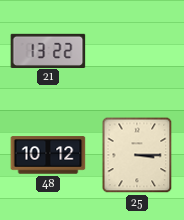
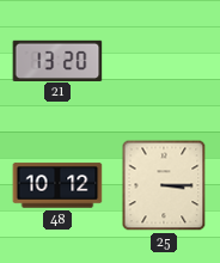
21: 13:22 -> 13:20 (57, 60)
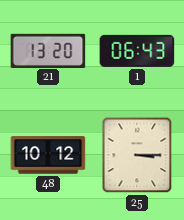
1: none -> 06:43 (137, 51)
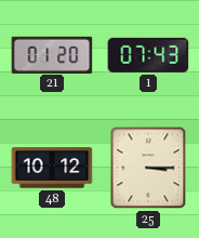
21: 13:20 -> 01:20 (52, 54)
1: 06:43 -> 07:43 (148, 55)
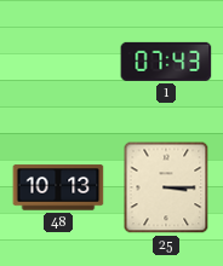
21: 01:20 -> none (52, 54)
48: 10:12 -> 10:13 (58, 187)
